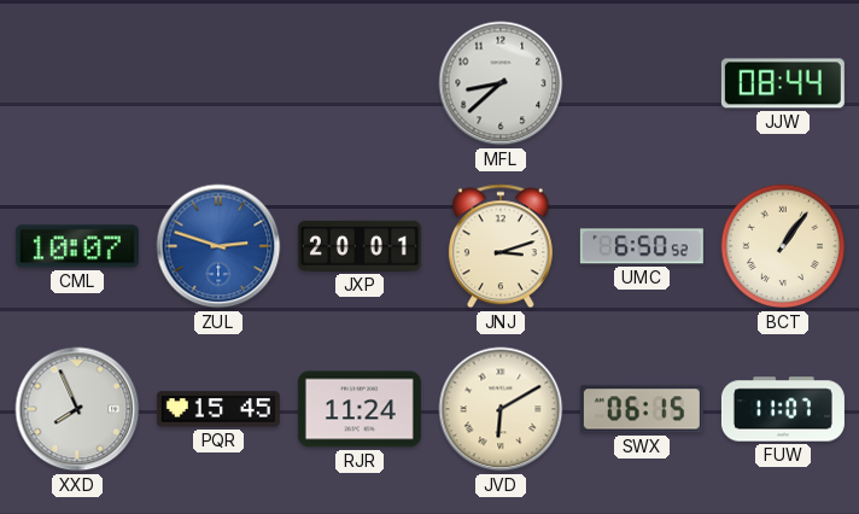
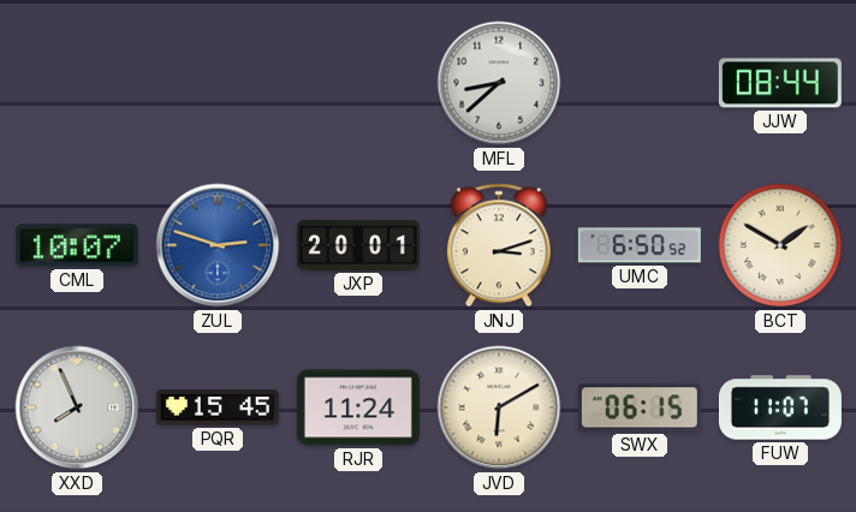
BCT: 1:06 -> 1:50 (780, 245)
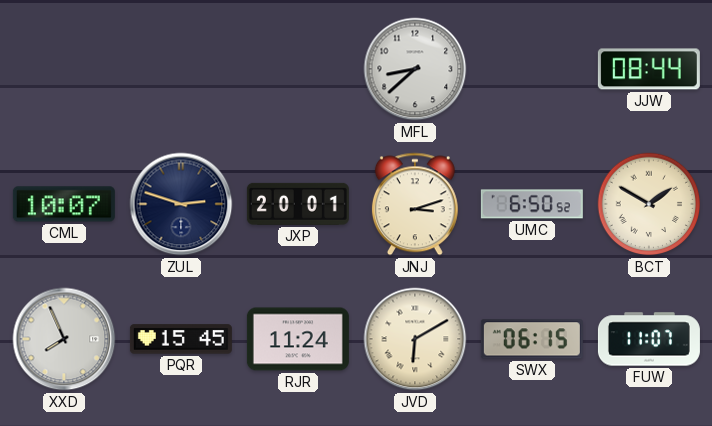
ZUL dial: blue -> navy (181, 204)
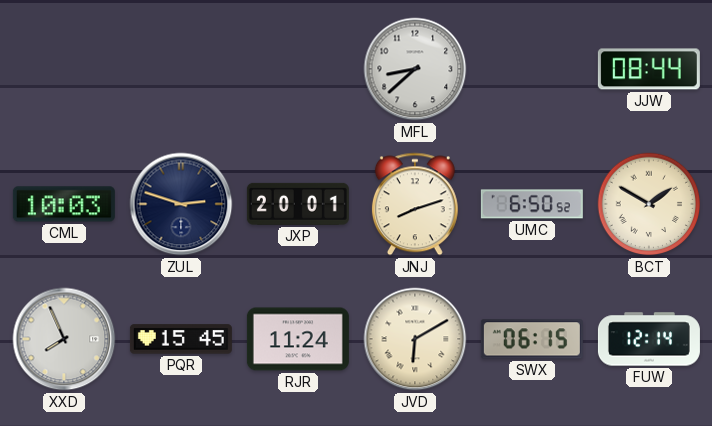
CML: 10:07 -> 10:03 (64, 204)
JNJ: 3:12 -> 8:12 (415, 204)
FUW: 11:07 -> 12:14 (649, 339)
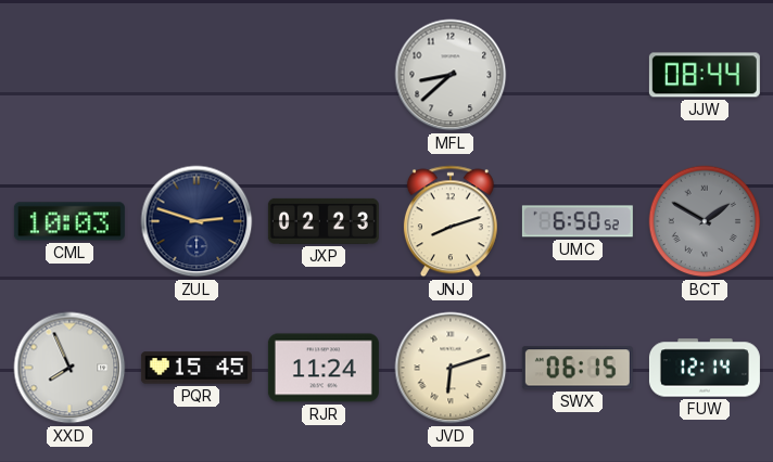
JXP: 20:01 -> 02:23 (324, 221)
BCT dial: cream -> grey (705, 221)
JVD: 6:10 -> 6:12 (451, 368)
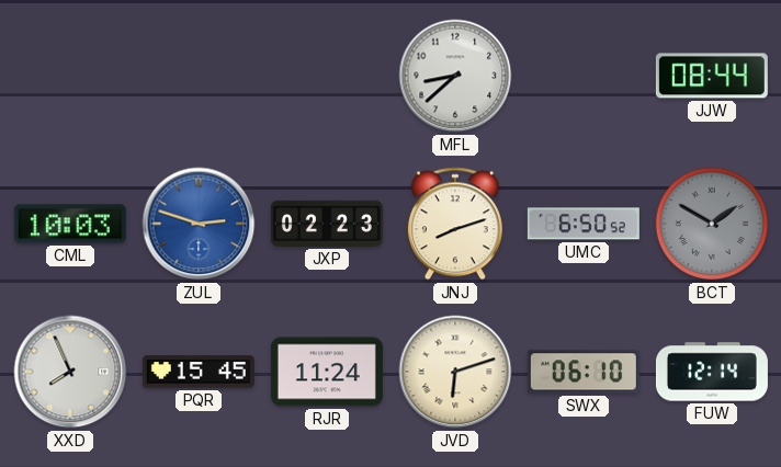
ZUL dial: navy -> blue (199, 224)
SWX: 06:15 -> 06:10 (584, 372)
